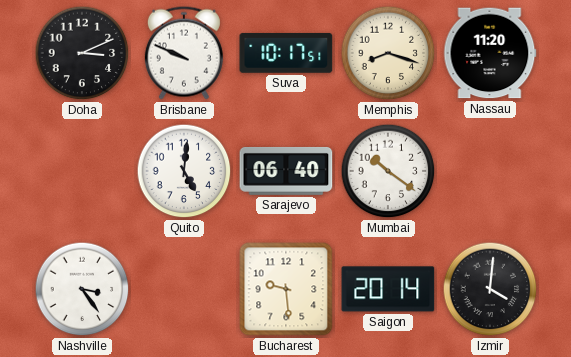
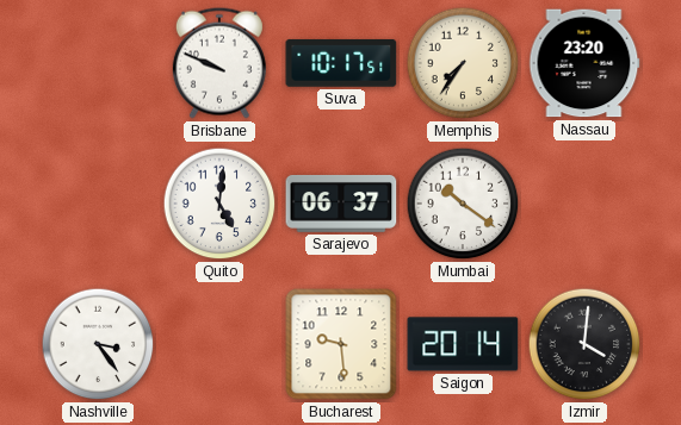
Doha: 3:11 -> none (82, 53)
Memphis: 8:18 -> 7:36 (463, 63)
Nassau: 11:20 -> 23:20 (584, 63)
Sarajevo: 06:40 -> 06:37 (341, 204)
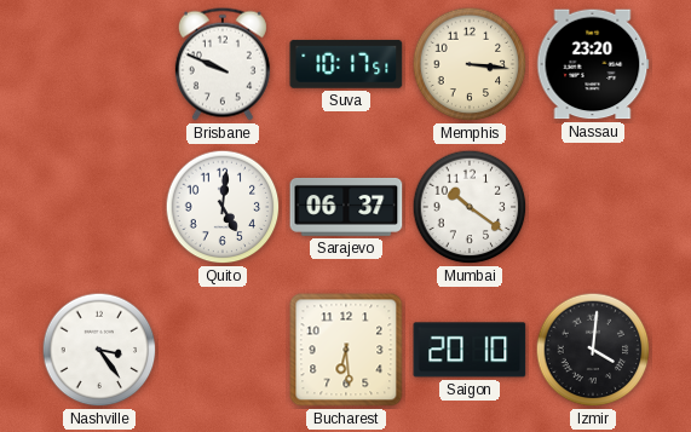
Memphis: 7:36 -> 3:16 (470, 64)
Bucharest: 9:29 -> 6:29 (346, 350)
Saigon: 20:14 -> 20:10 (470, 350)
